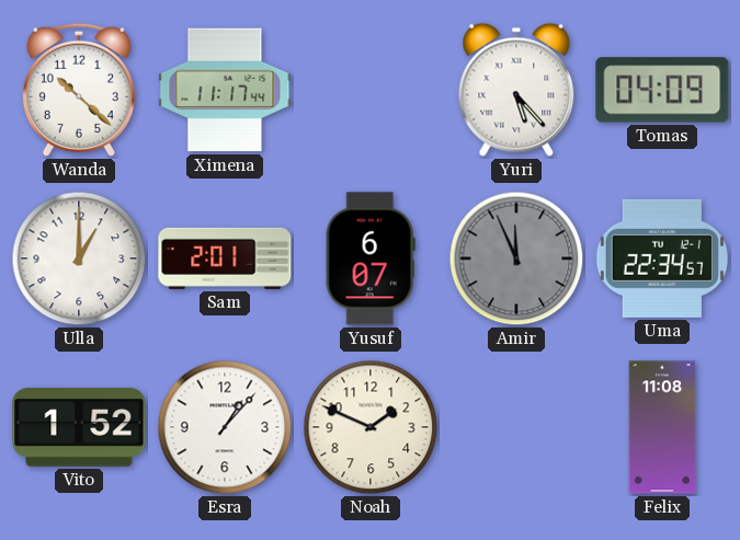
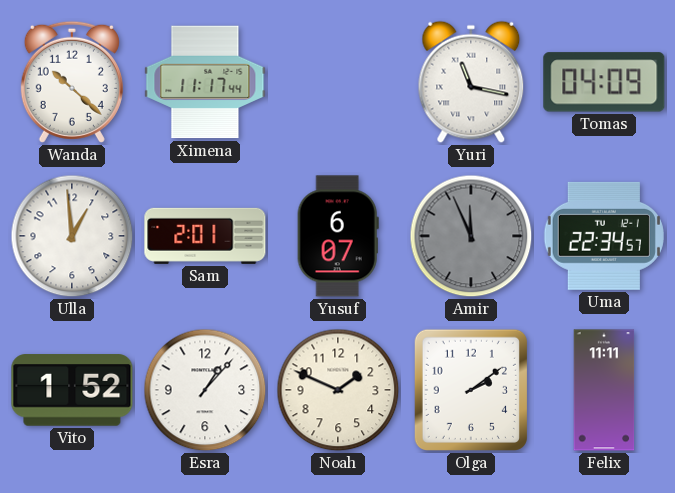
Yuri: 5:23 -> 11:17 (471, 82)
Ulla: 1:00 -> 12:59 (72, 236)
Olga: none -> 2:09 (471, 390)
Felix: 11:08 -> 11:11 (604, 390)
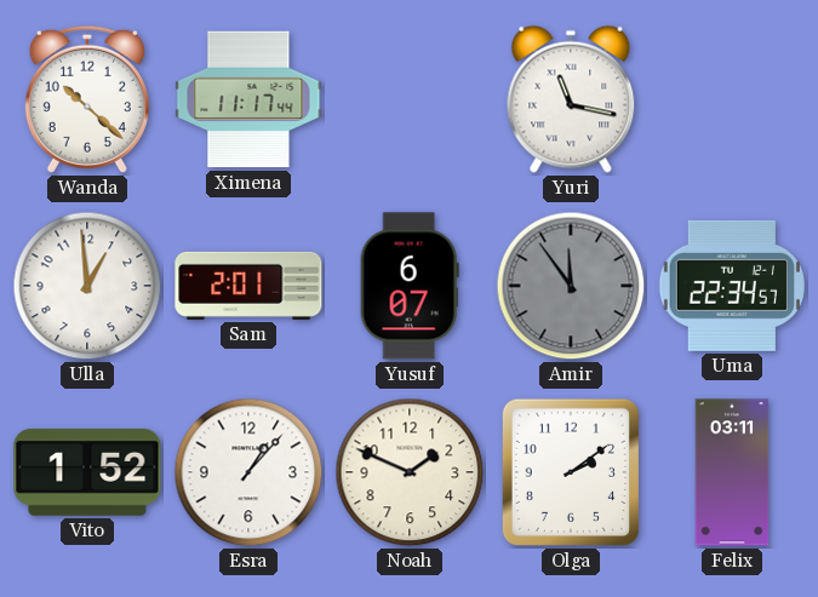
Tomas: 04:09 -> none (604, 82)
Amir: 11:56 -> 11:54 (571, 286)
Felix: 11:11 -> 03:11 (732, 472)
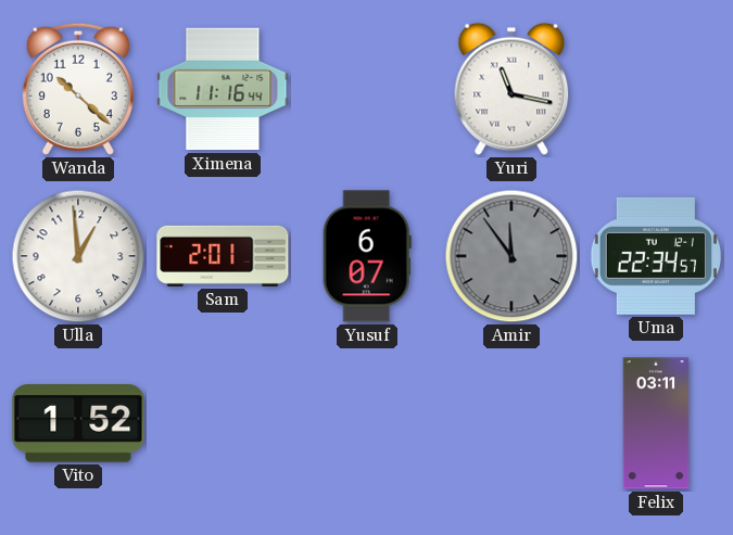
Ximena: 11:17 -> 11:16 (223, 89)
Esra: 1:07 -> none (248, 472)
Noah: 1:49 -> none (410, 472)
Olga: 2:09 -> none (571, 472)
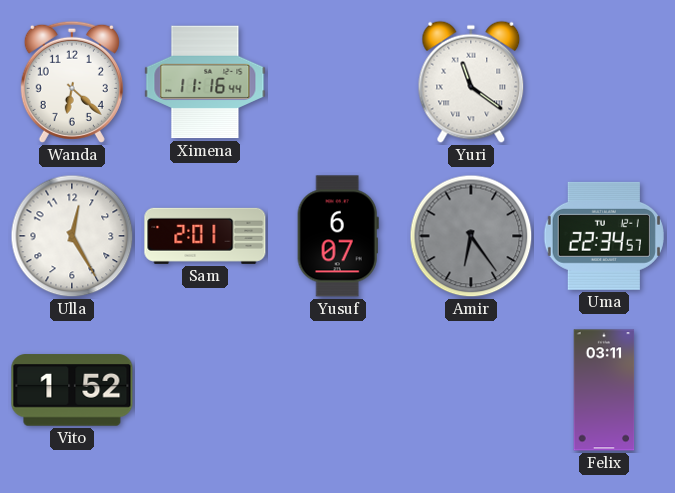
Wanda: 10:22 -> 6:22 (72, 82)
Yuri: 11:17 -> 11:21 (471, 82)
Ulla: 12:59 -> 12:25 (72, 236)
Amir: 11:54 -> 6:24 (471, 236)
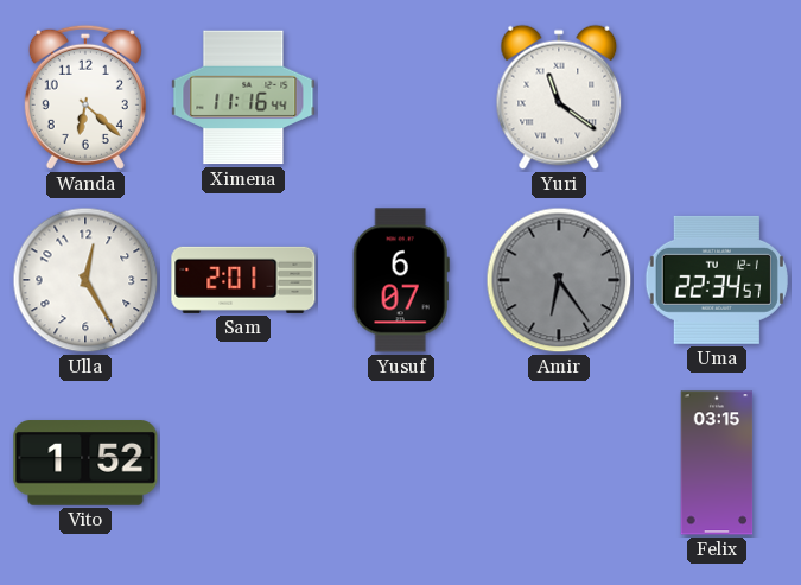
Felix: 03:11 -> 03:15 (717, 463)
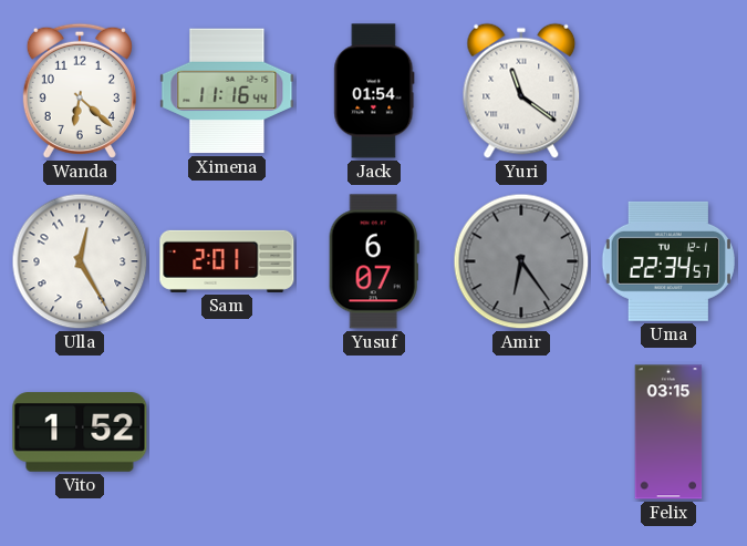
Jack: none -> 01:54 (374, 91)
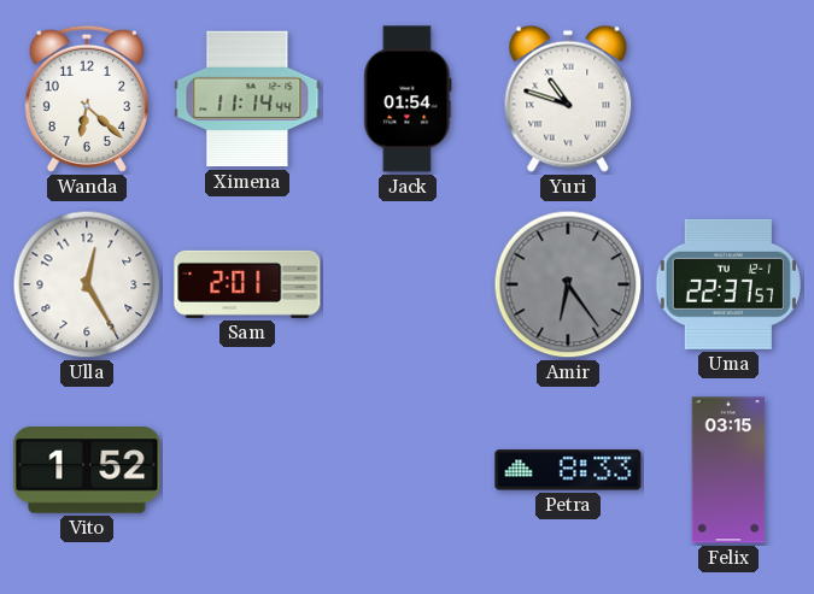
Ximena: 11:16 -> 11:14 (247, 99)
Yuri: 11:21 -> 10:48 (568, 99)
Yusuf: 6:07 -> none (374, 261)
Uma: 22:34 -> 22:37 (728, 284)
Petra: none -> 8:33 (568, 470)
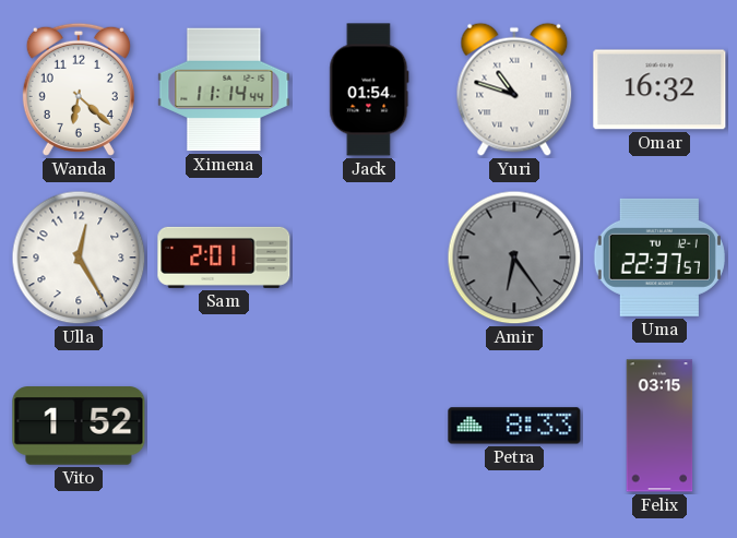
Omar: none -> 16:32 (659, 89)
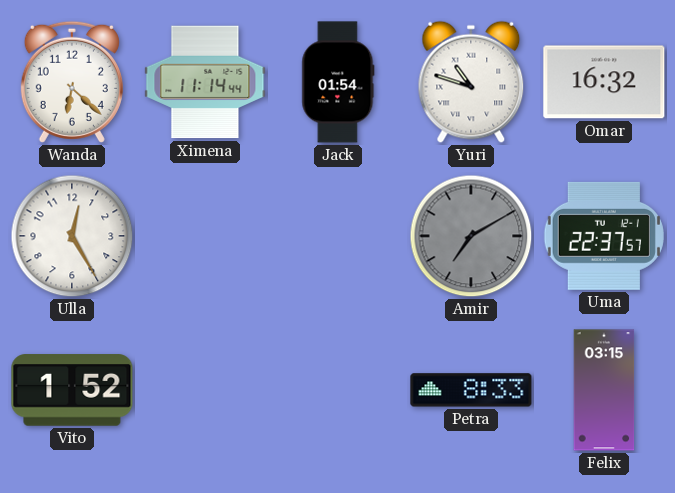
Sam: 2:01 -> none (224, 258)
Amir: 6:24 -> 7:10 (471, 236)
